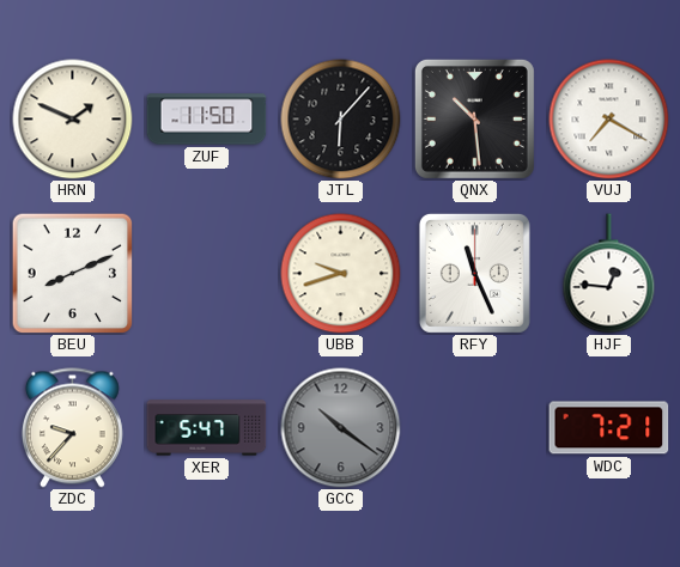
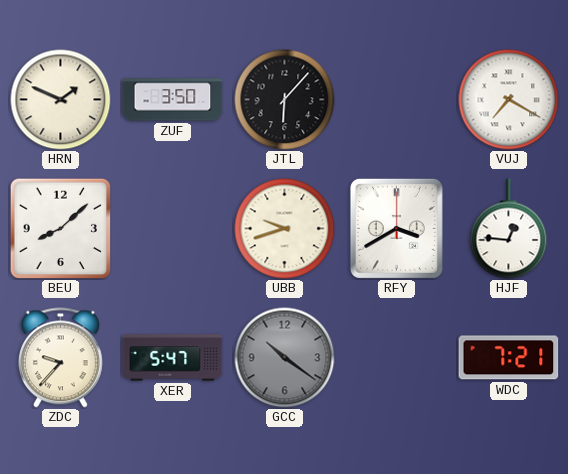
ZUF: 11:50 -> 3:50 (173, 100)
QNX: 10:29 -> none (474, 118)
BEU: 8:11 -> 8:08 (60, 228)
RFY: 11:26 -> 3:40 (396, 228)
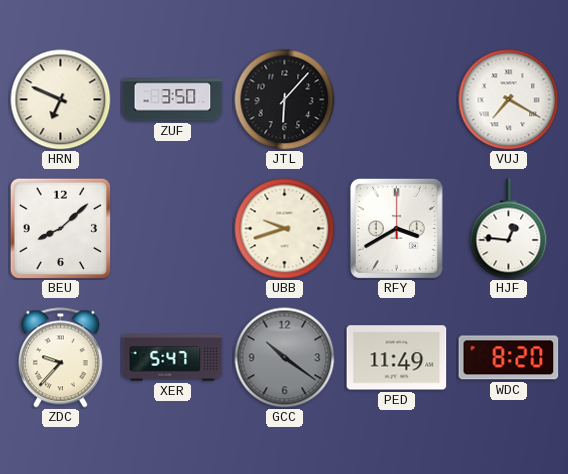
HRN: 1:49 -> 6:49 (61, 100)
PED: none -> 11:49 (397, 358)
WDC: 7:21 -> 8:20 (509, 358)
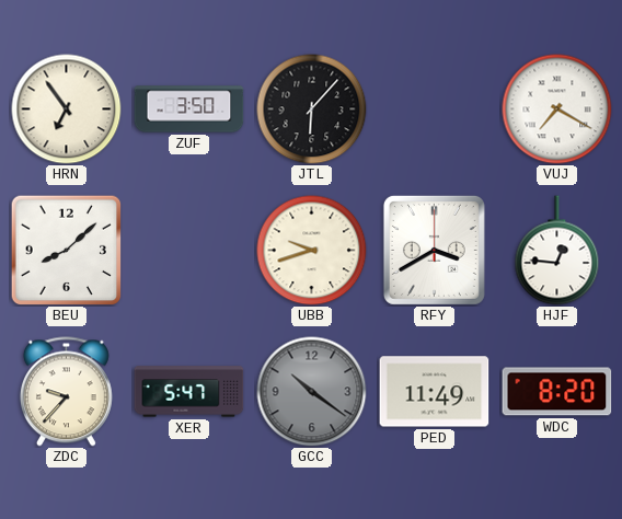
HRN: 6:49 -> 6:54 (67, 109)
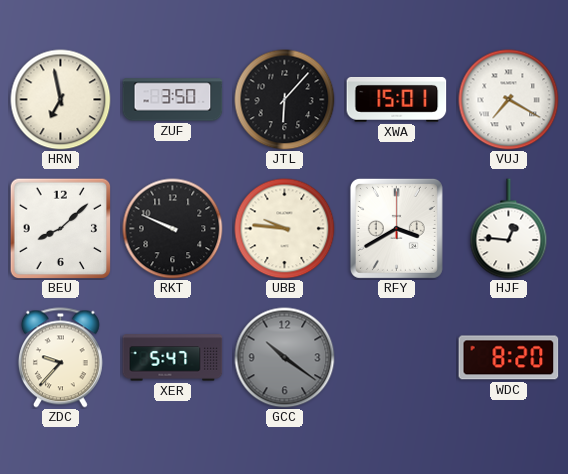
HRN: 6:54 -> 6:58 (61, 100)
XWA: none -> 15:01 (397, 99)
RKT: none -> 9:49 (173, 229)
UBB: 9:42 -> 9:46 (285, 229)
PED: 11:49 -> none (435, 392)
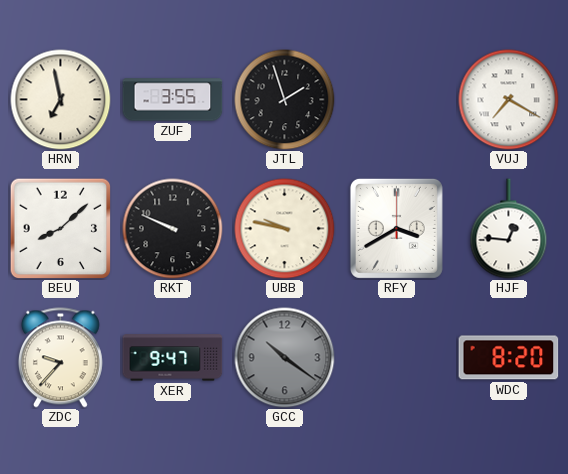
ZUF: 3:50 -> 3:55 (173, 100)
JTL: 6:07 -> 1:57 (285, 100)
XWA: 15:01 -> none (397, 99)
UBB: 9:46 -> 9:47 (285, 229)
XER: 5:47 -> 9:47 (173, 358)
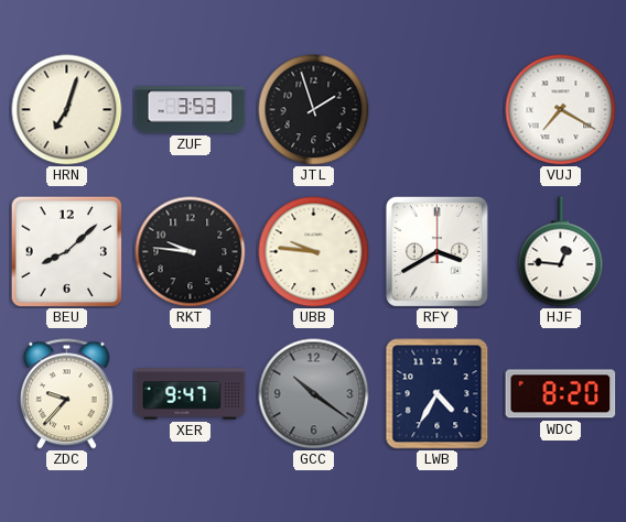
HRN: 6:58 -> 7:03 (67, 110)
ZUF: 3:55 -> 3:53 (191, 110)
RKT: 9:49 -> 9:46 (191, 252)
UBB: 9:47 -> 9:46 (314, 252)
LWB: none -> 4:35 (438, 394)
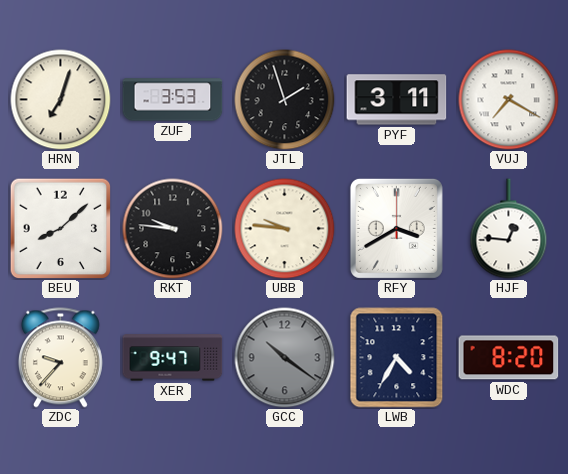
PYF: none -> 3:11 (397, 100)
